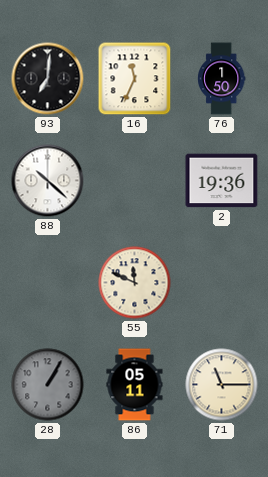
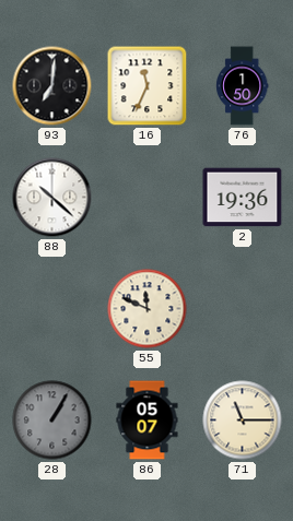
86: 05:11 -> 05:07 (148, 421)
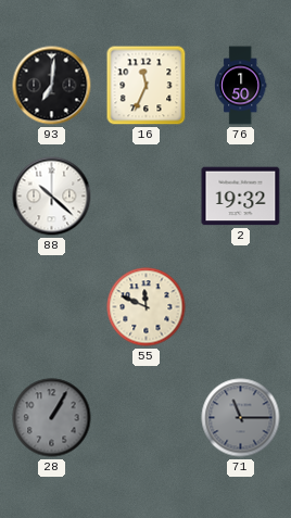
2: 19:36 -> 19:32 (241, 197)
86: 05:07 -> none (148, 421)
71 dial: cream -> grey (241, 418)
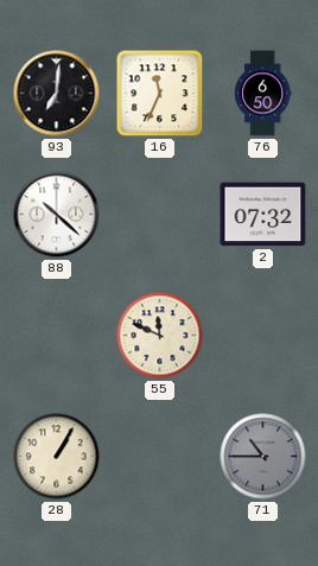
76: 1:50 -> 6:50 (263, 94)
2: 19:32 -> 07:32 (263, 215)
28 dial: grey -> cream (57, 457)
71: 11:15 -> 10:45 (263, 457)
